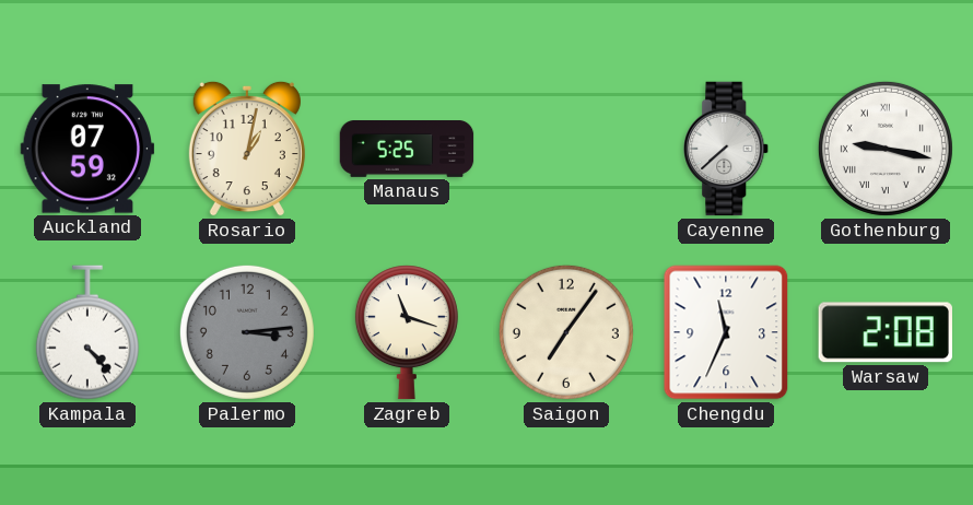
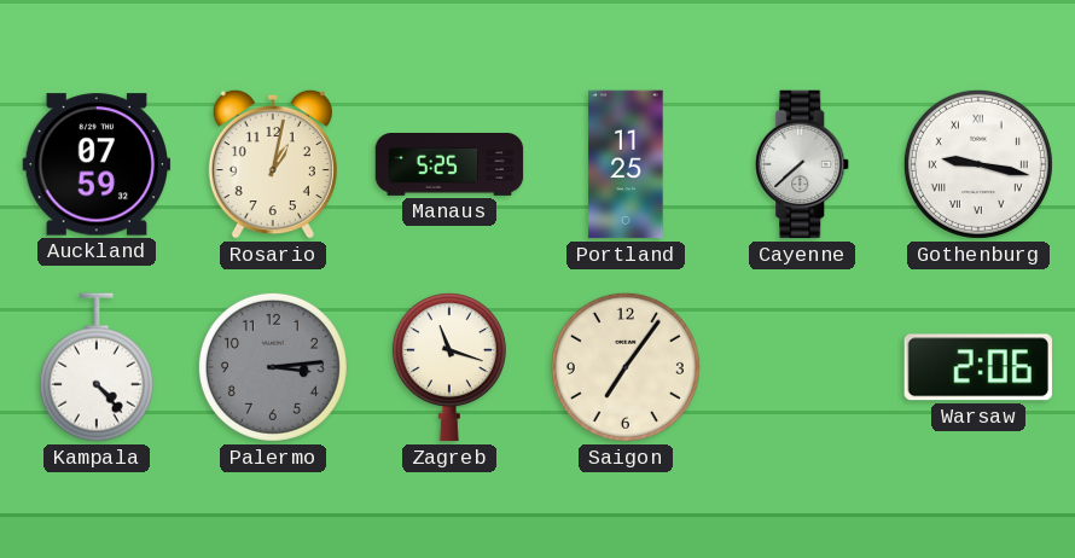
Portland: none -> 11:25 (626, 164)
Chengdu: 11:34 -> none (726, 332)
Warsaw: 2:08 -> 2:06 (978, 367)
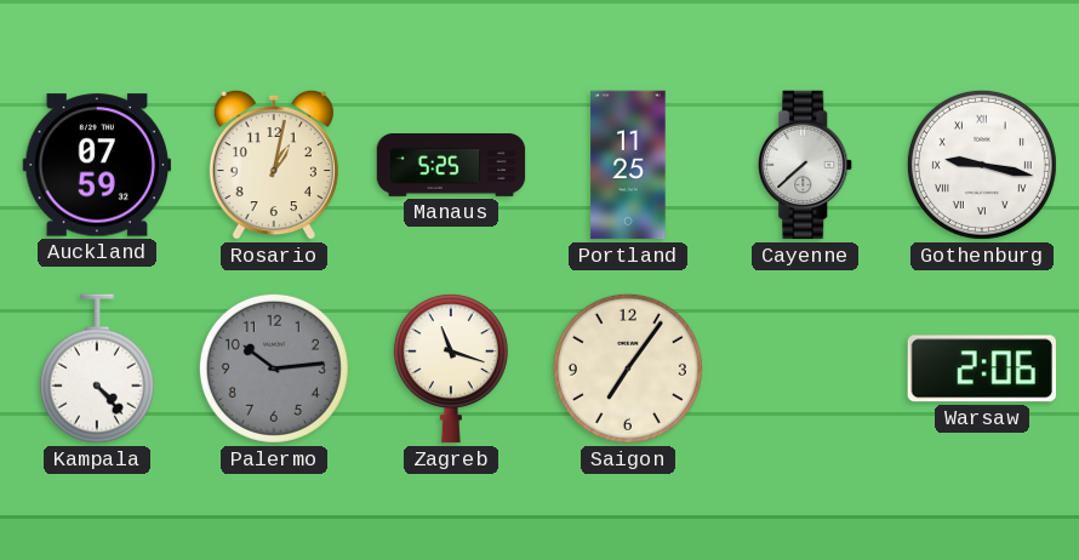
Palermo: 3:14 -> 10:14 (274, 368)
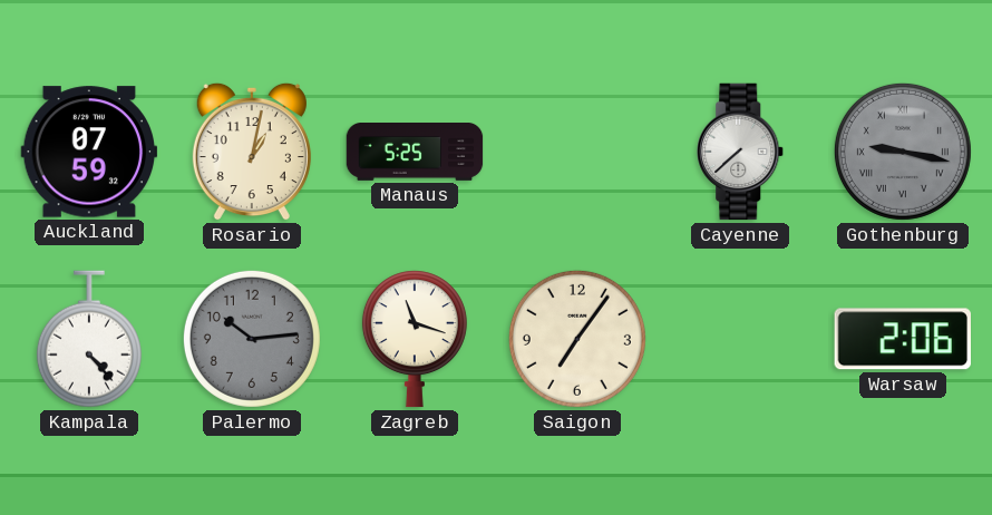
Portland: 11:25 -> none (628, 165)
Gothenburg dial: white -> grey (903, 152)
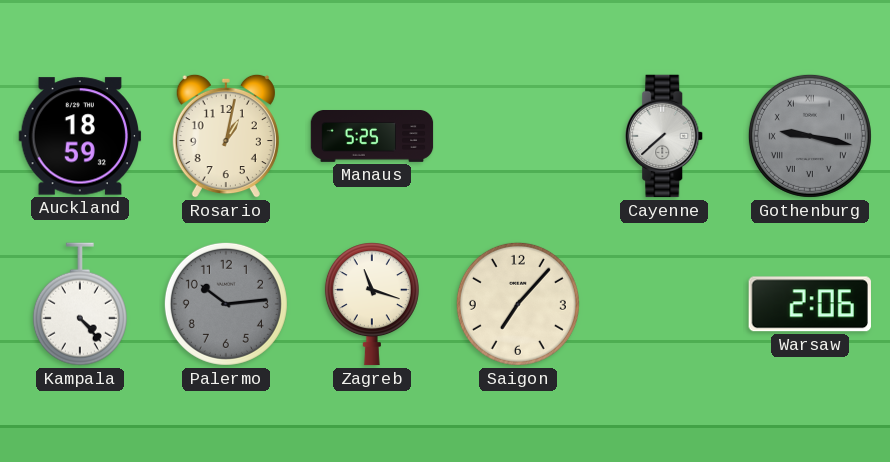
Auckland: 07:59 -> 18:59 (80, 136)
Saigon: 7:06 -> 7:07 (518, 304)
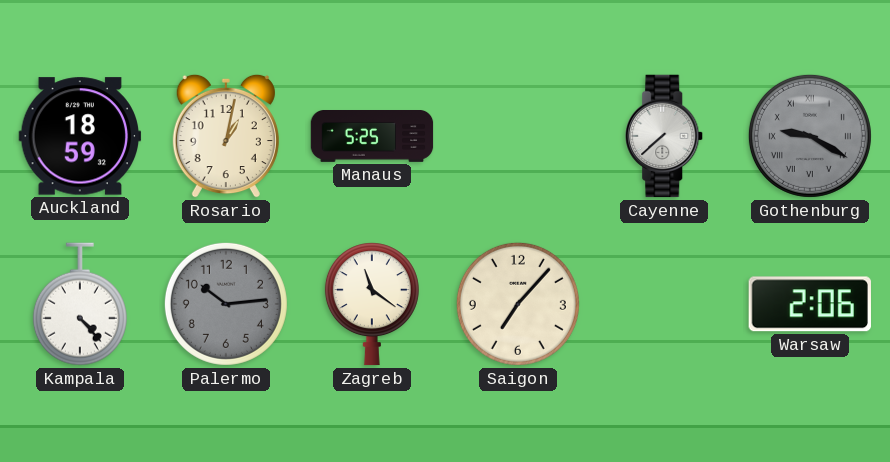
Gothenburg: 9:17 -> 9:20 (810, 136)
Zagreb: 11:18 -> 11:21 (372, 304)
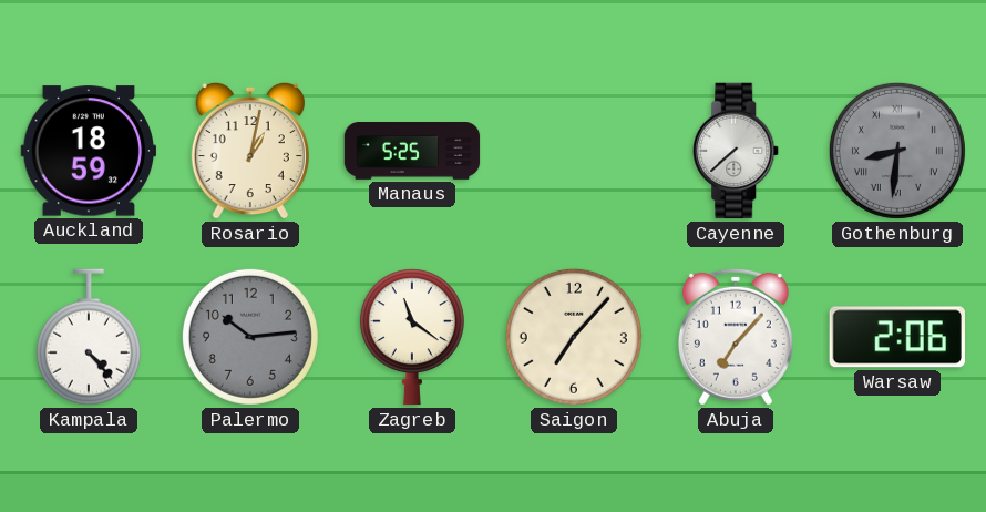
Gothenburg: 9:20 -> 8:31 (897, 151)
Abuja: none -> 7:07 (736, 337)
